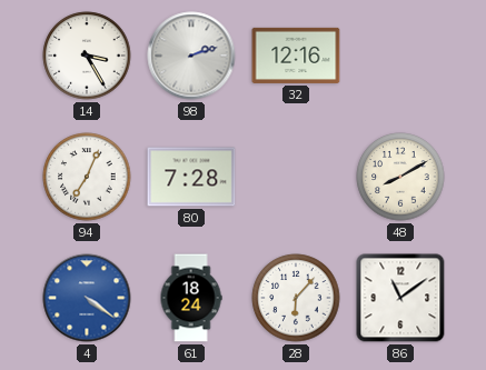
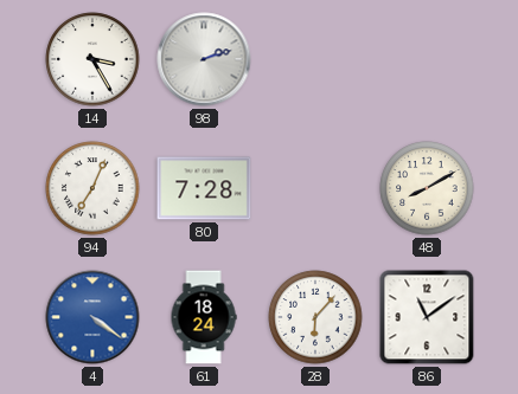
32: 12:16 -> none (296, 56)
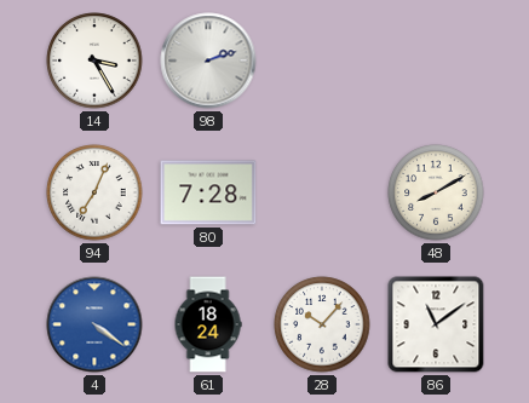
28: 6:07 -> 10:07 (322, 324)
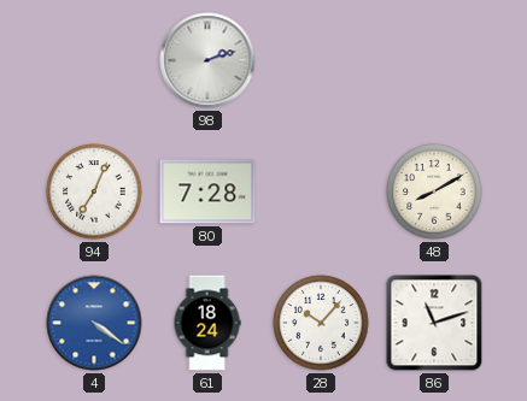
14: 3:25 -> none (94, 61)
86: 11:09 -> 11:12 (434, 323)
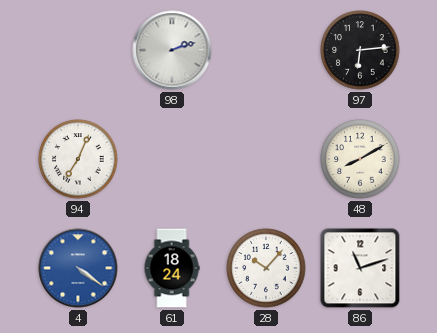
97: none -> 6:14 (360, 50)
80: 7:28 -> none (207, 191)
